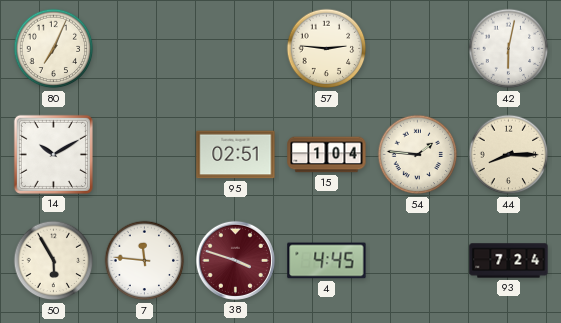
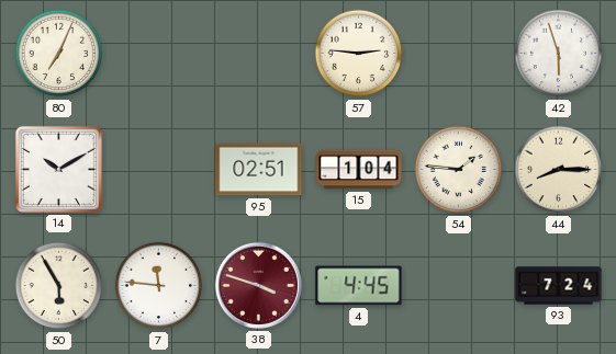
42: 6:02 -> 5:57 (559, 54)
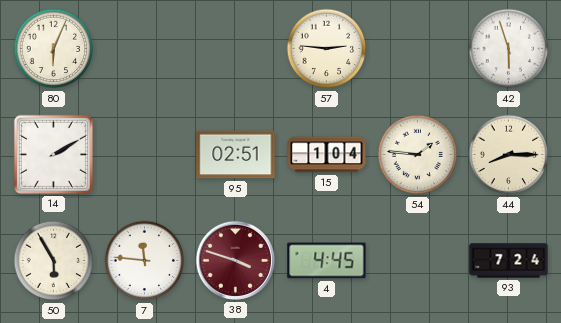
80: 7:04 -> 6:04 (54, 49)
14: 10:10 -> 2:10 (53, 154)
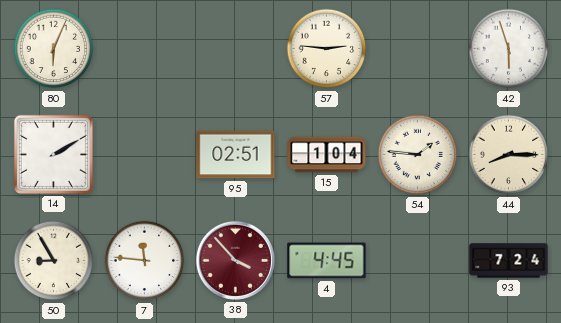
50: 5:55 -> 8:55 (54, 261)
38: 3:48 -> 3:53 (235, 260)
